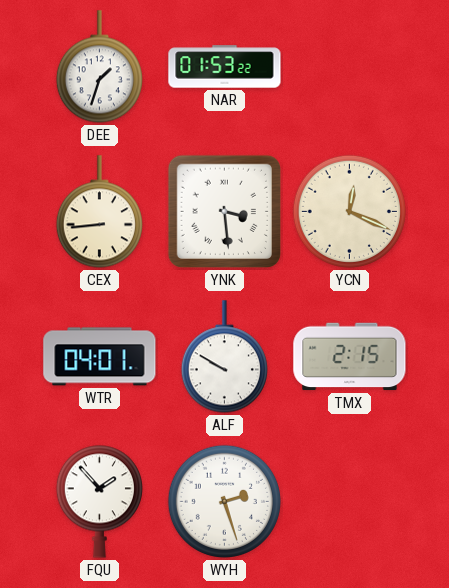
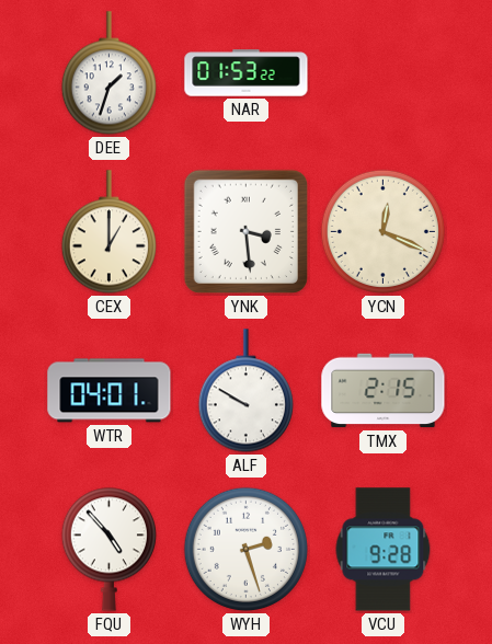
CEX: 8:44 -> 1:00 (108, 232)
FQU: 1:53 -> 4:53 (108, 549)
VCU: none -> 9:28 (384, 550)
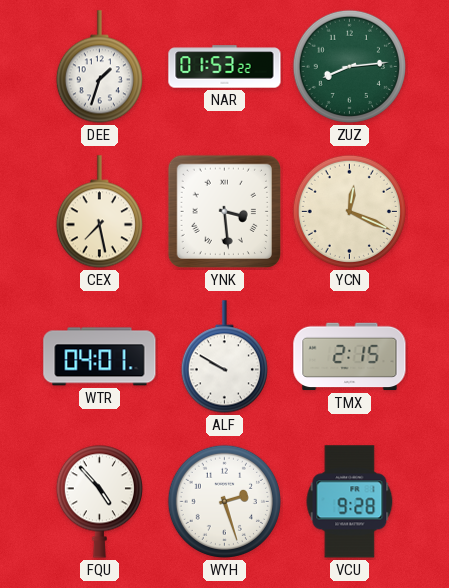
ZUZ: none -> 8:14 (349, 66)
CEX: 1:00 -> 7:28 (99, 212)
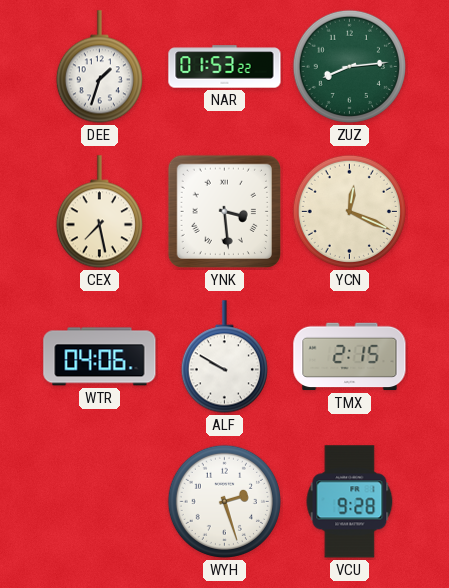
WTR: 04:01 -> 04:06 (100, 357)
FQU: 4:53 -> none (99, 501)
